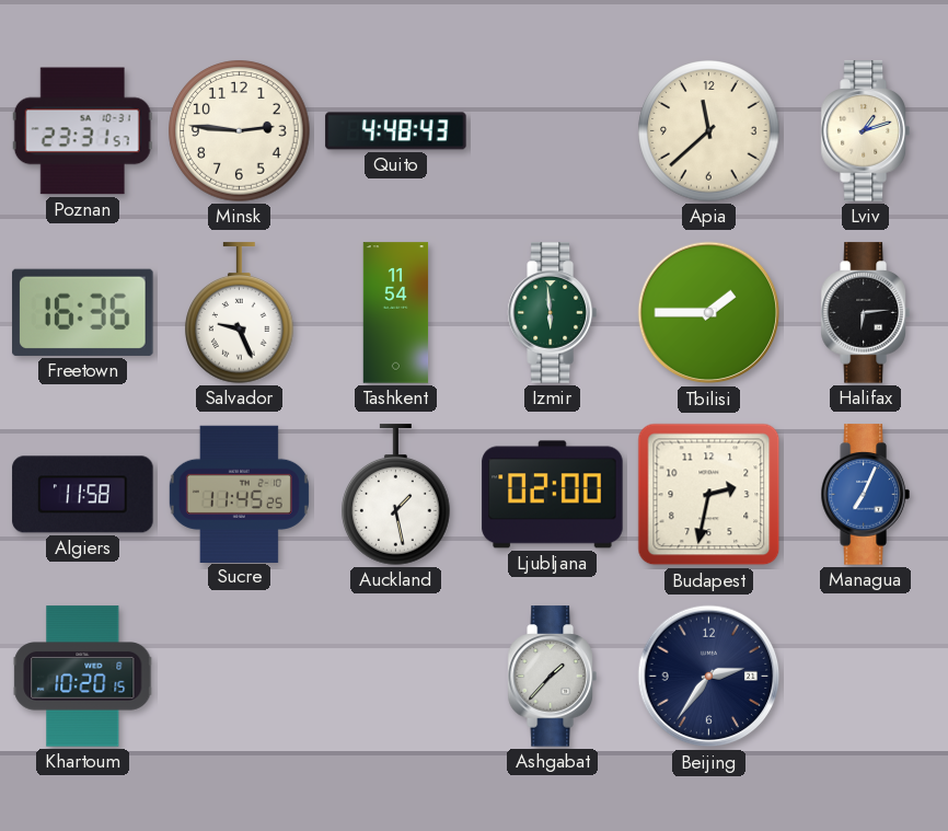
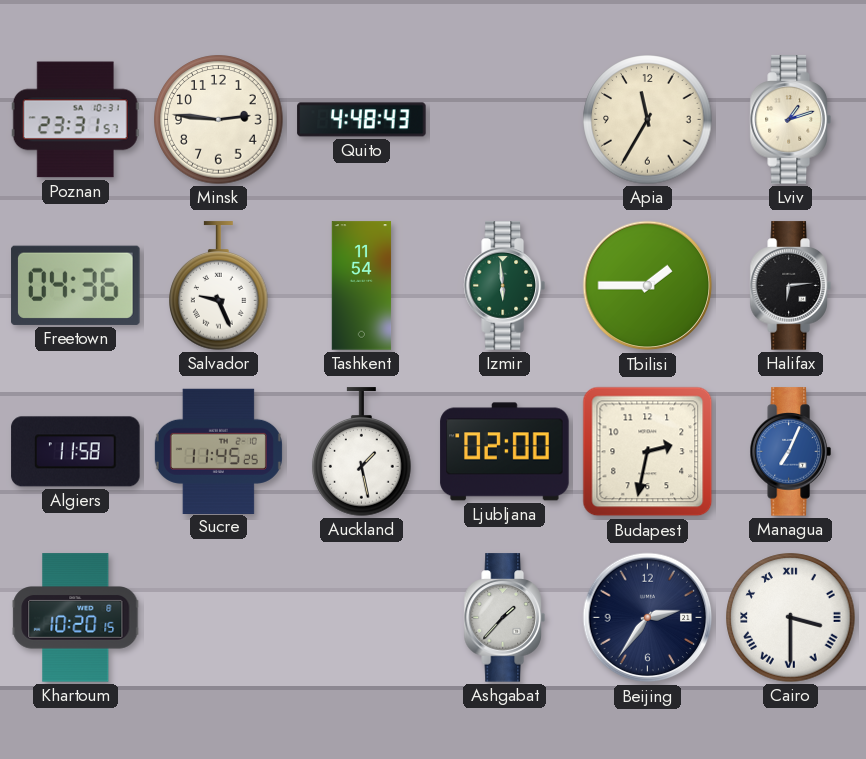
Apia: 11:38 -> 11:35 (648, 120)
Freetown: 16:36 -> 04:36 (76, 285)
Cairo: none -> 3:30 (791, 618)
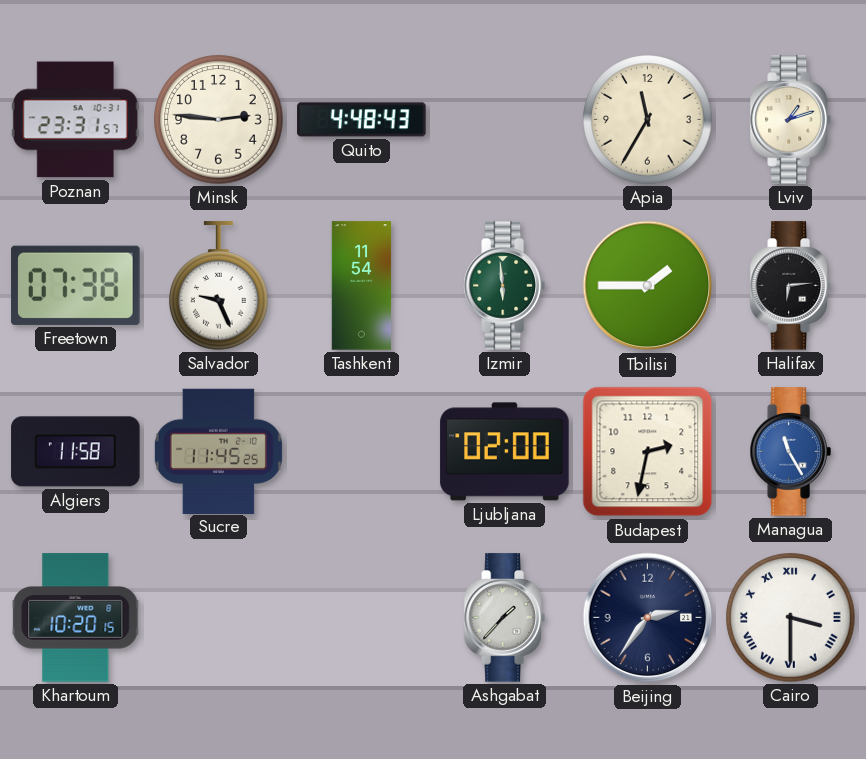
Freetown: 04:36 -> 07:38 (76, 285)
Auckland: 1:28 -> none (362, 452)
Managua: 7:04 -> 11:25 (790, 452)
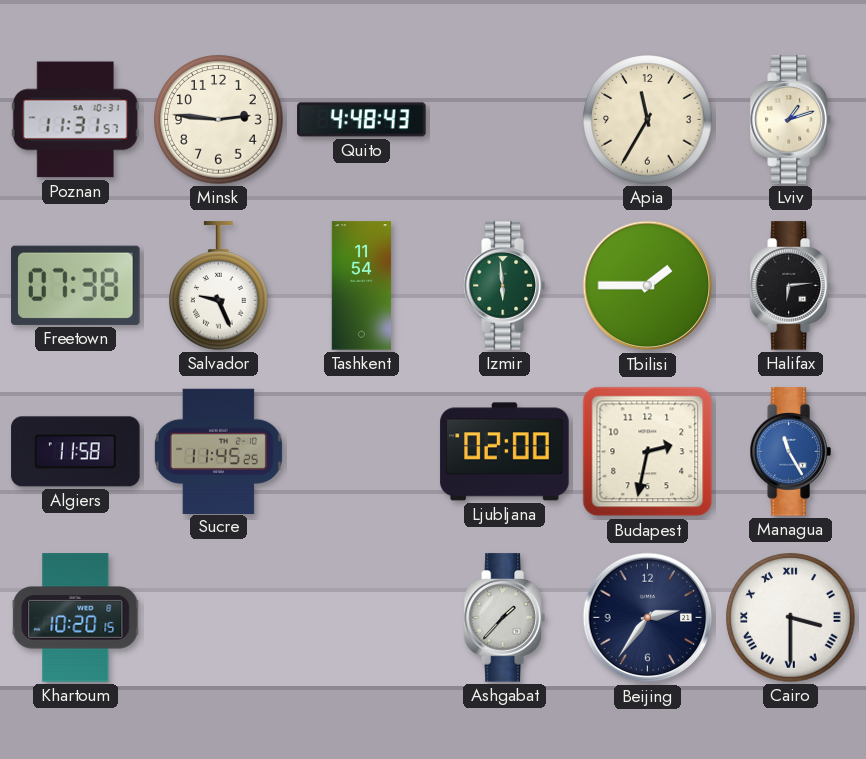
Poznan: 23:31 -> 11:31 (75, 120)
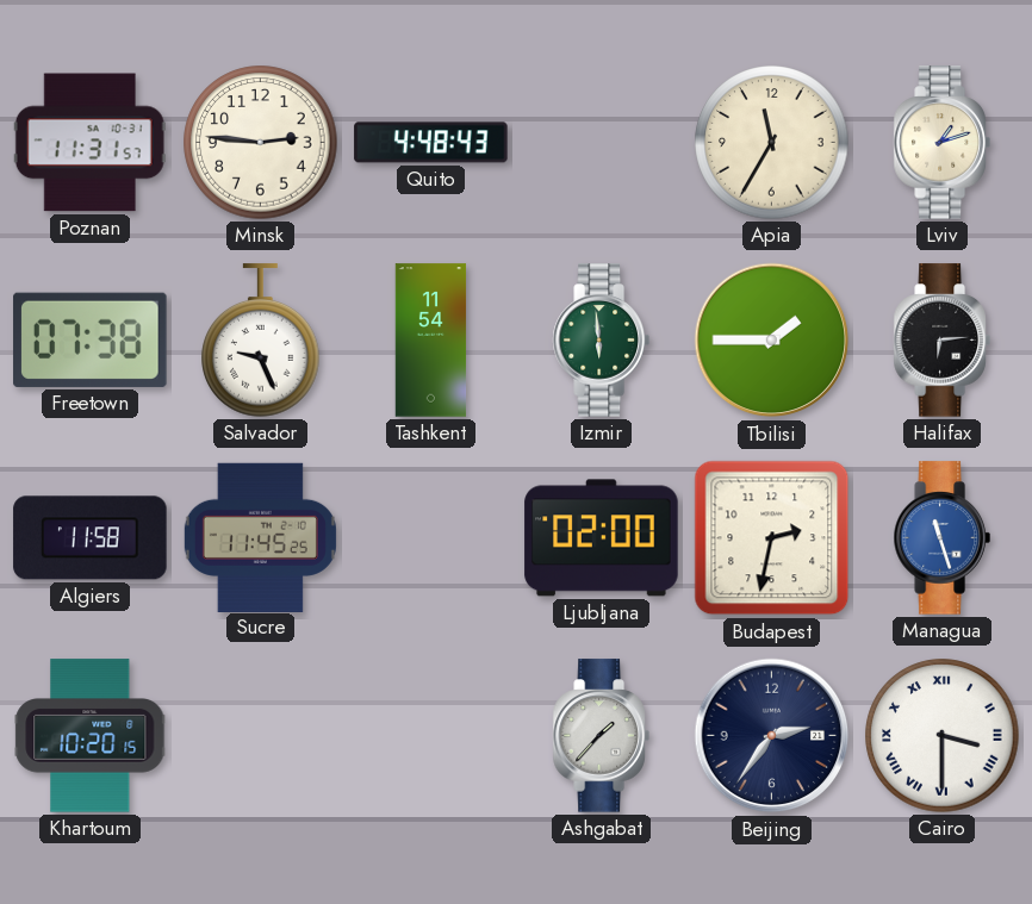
Managua: 11:25 -> 11:27 (941, 538)
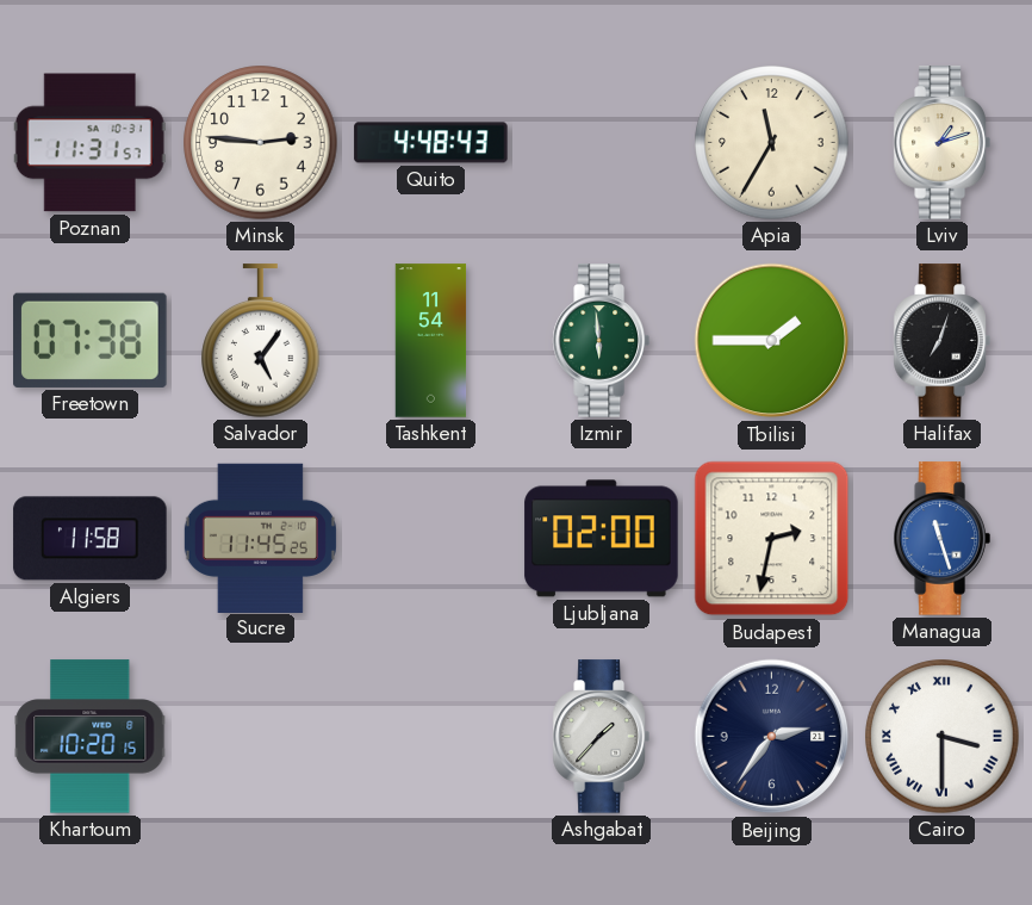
Salvador: 9:26 -> 5:06 (261, 341)
Halifax: 6:14 -> 7:03 (941, 341)
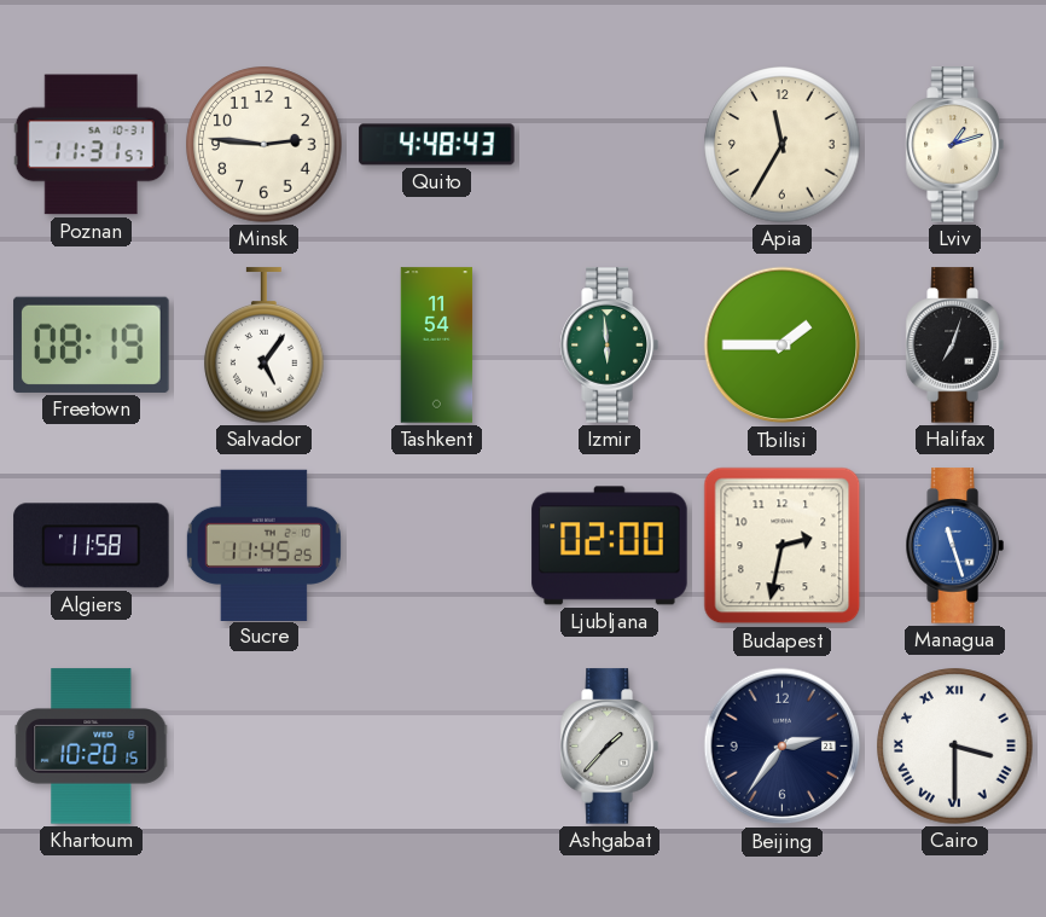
Freetown: 07:38 -> 08:19 (92, 344)
